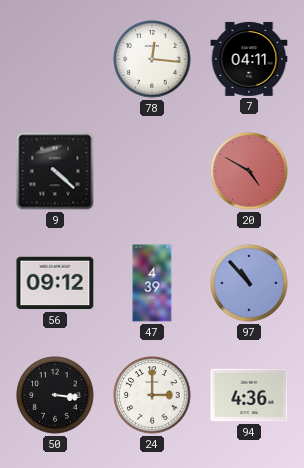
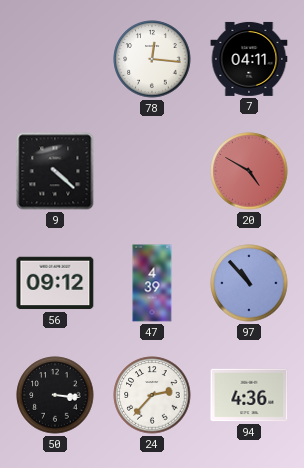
24: 3:00 -> 2:37 (152, 395)
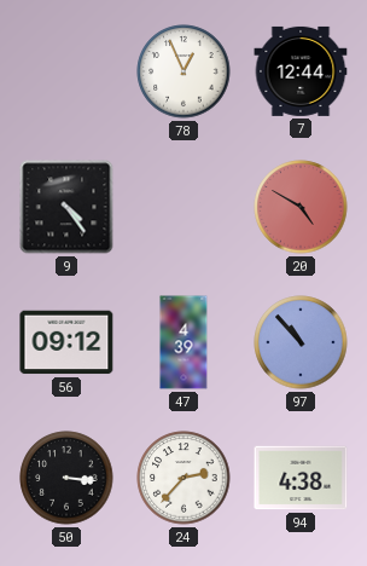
78: 12:16 -> 12:56 (183, 71)
7: 04:11 -> 12:44 (301, 71)
9: 4:22 -> 4:24 (66, 207)
94: 4:36 -> 4:38 (301, 478)
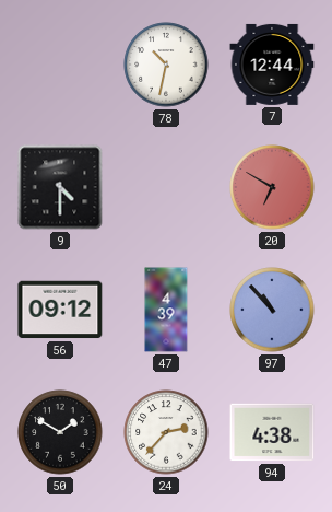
78: 12:56 -> 10:32 (166, 65)
9: 4:24 -> 4:30 (60, 187)
20: 4:50 -> 6:50 (272, 187)
50: 3:16 -> 1:50 (60, 432)
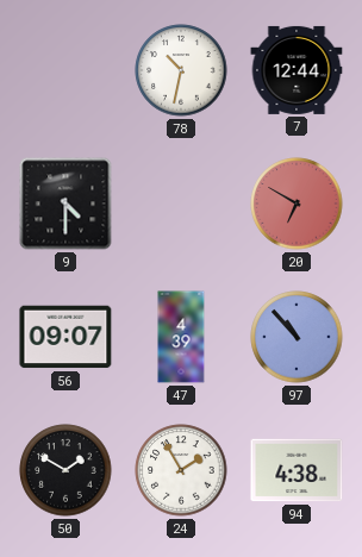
56: 09:12 -> 09:07 (65, 337)
24: 2:37 -> 1:55 (181, 470)
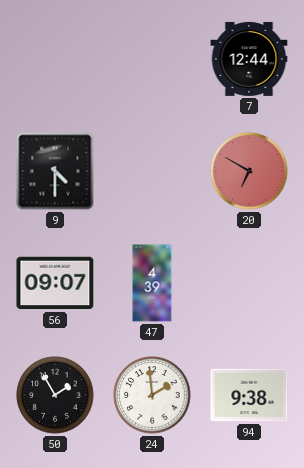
78: 10:32 -> none (181, 70)
97: 10:53 -> none (297, 337)
50: 1:50 -> 1:55 (55, 395)
24: 1:55 -> 1:59 (152, 395)
94: 4:38 -> 9:38 (249, 395)
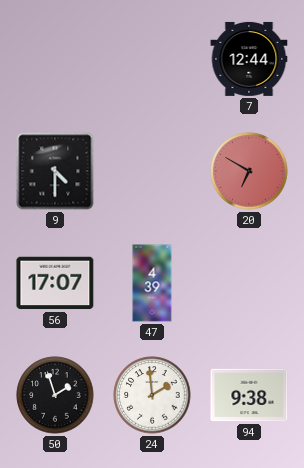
56: 09:07 -> 17:07 (55, 283)
50: 1:55 -> 1:57 (55, 395)
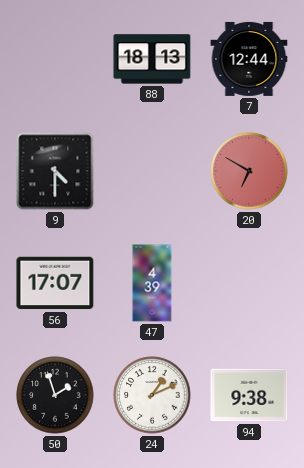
88: none -> 18:13 (152, 59)
24: 1:59 -> 1:11 (152, 395)
